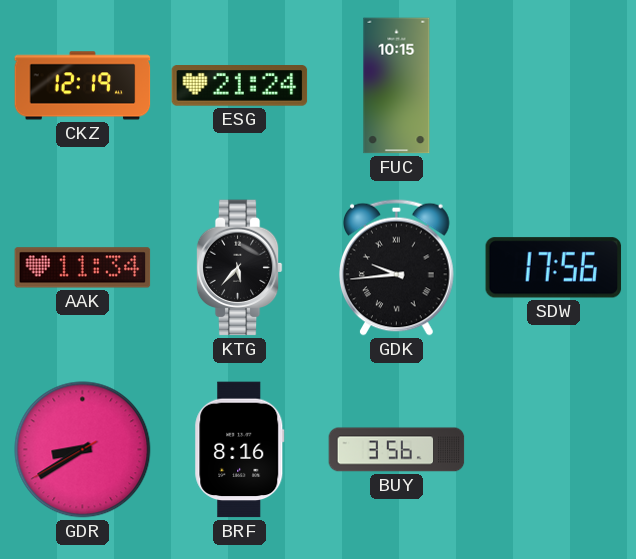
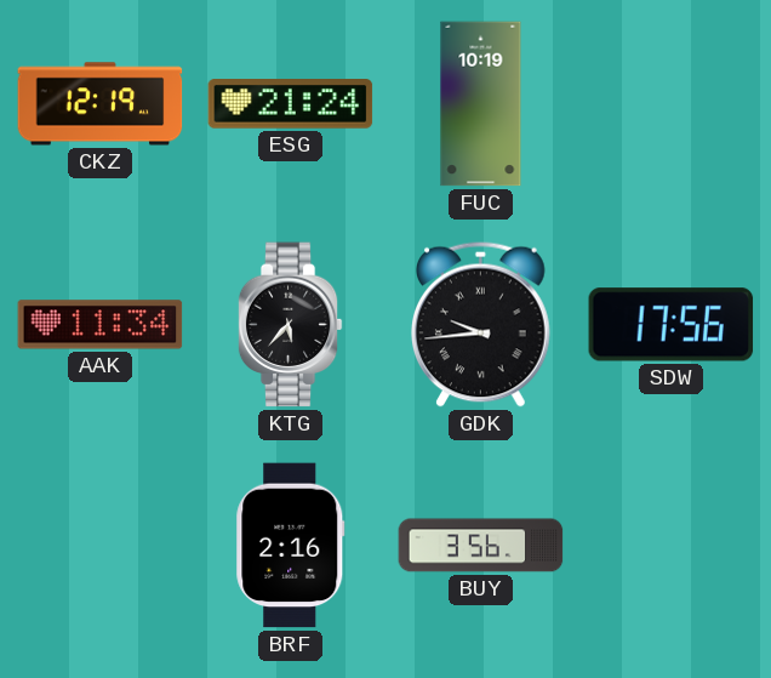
FUC: 10:15 -> 10:19 (481, 104)
GDR: 8:39 -> none (83, 450)
BRF: 8:16 -> 2:16 (291, 546)
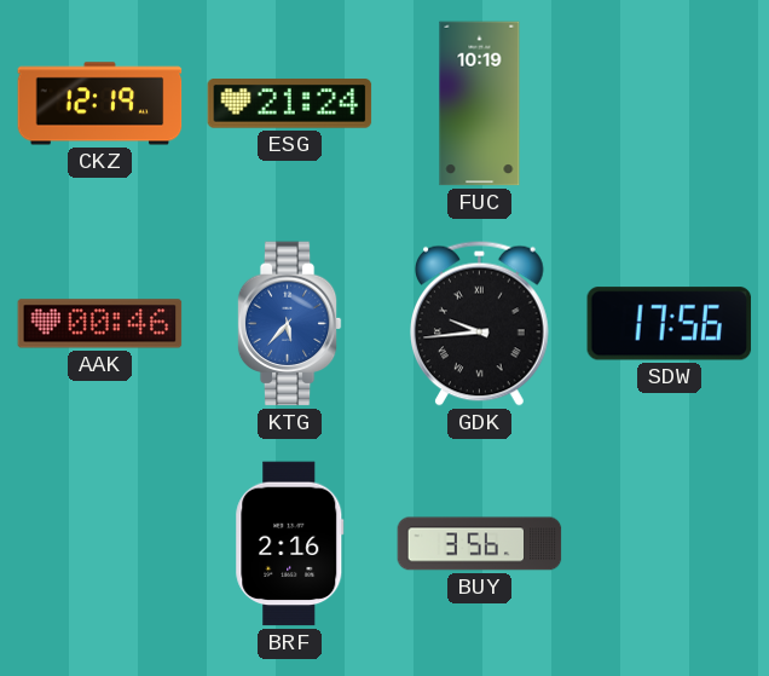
AAK: 11:34 -> 00:46 (100, 324)
KTG dial: black -> blue (289, 324)
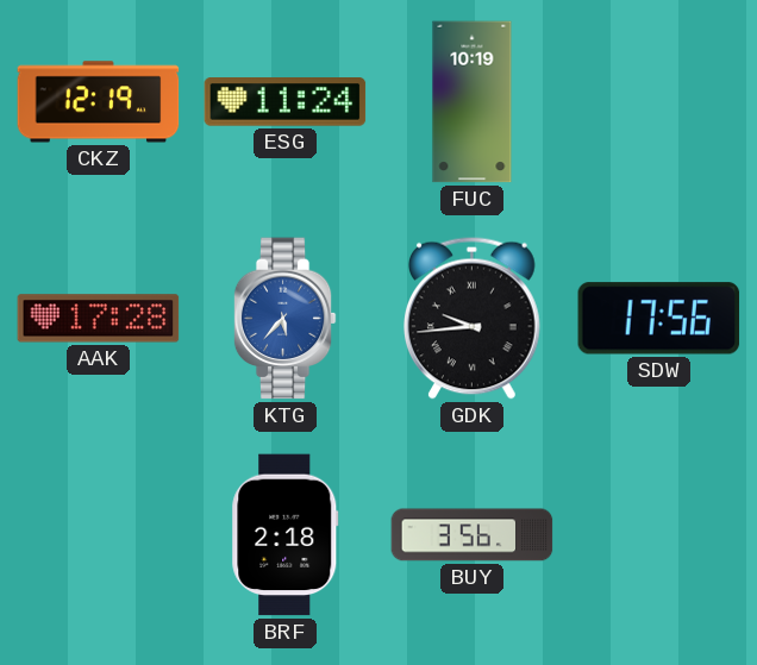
ESG: 21:24 -> 11:24 (286, 102)
AAK: 00:46 -> 17:28 (99, 319)
BRF: 2:16 -> 2:18 (286, 535)
